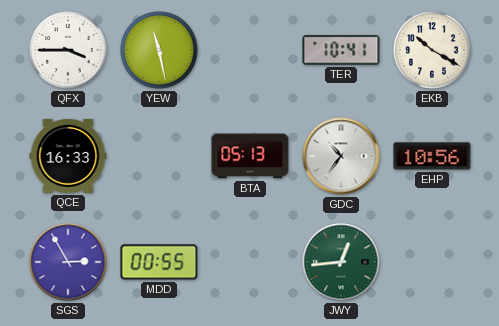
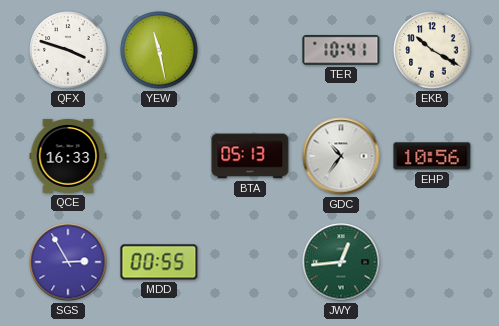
QFX: 3:45 -> 3:48 (68, 50)
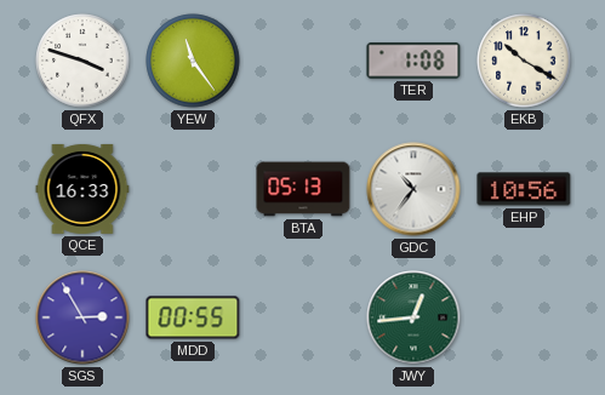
YEW: 11:28 -> 11:24 (193, 61)
TER: 10:41 -> 1:08 (413, 61)
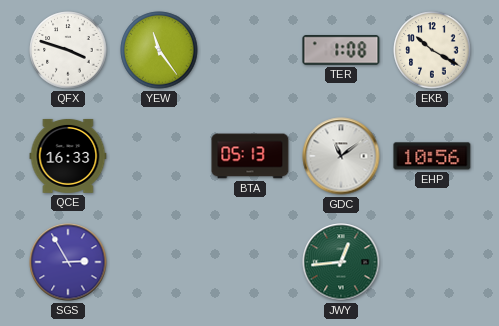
GDC: 10:36 -> 11:09 (341, 156)
MDD: 00:55 -> none (193, 317)
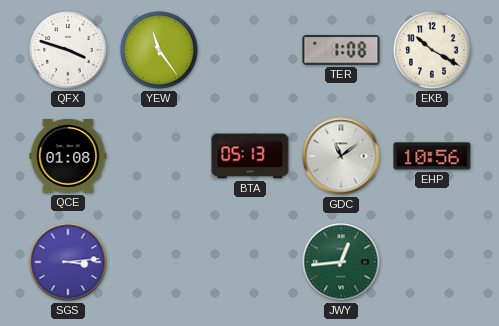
QCE: 16:33 -> 01:08 (68, 156)
SGS: 2:55 -> 3:14 (68, 262)
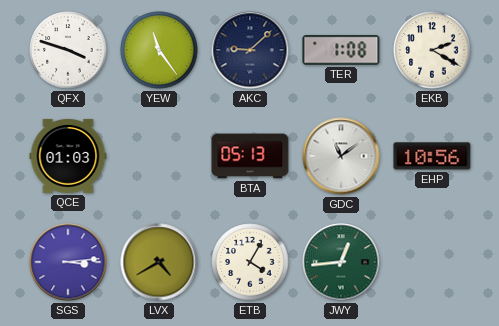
AKC: none -> 9:08 (250, 50)
EKB: 10:20 -> 2:20 (432, 50)
QCE: 01:08 -> 01:03 (68, 156)
LVX: none -> 4:40 (159, 262)
ETB: none -> 4:05 (250, 262)
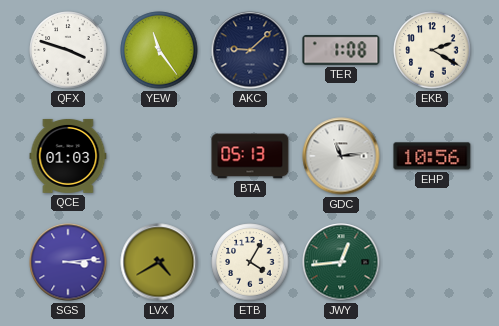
GDC: 11:09 -> 11:14 (341, 156)
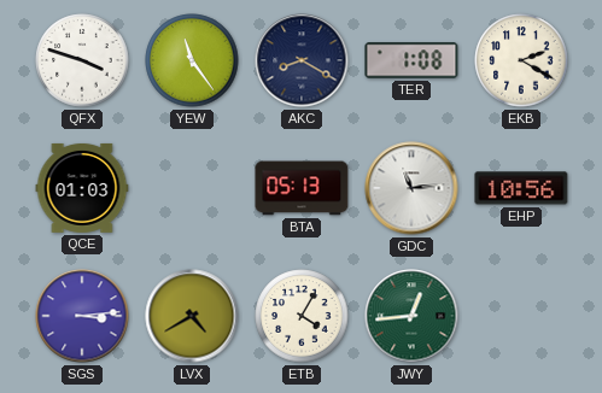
AKC: 9:08 -> 8:20 (302, 60)
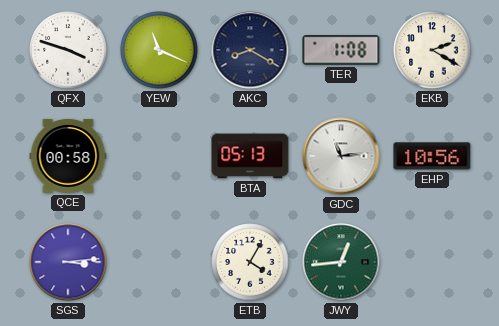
YEW: 11:24 -> 11:19 (159, 50)
QCE: 01:03 -> 00:58 (68, 156)
LVX: 4:40 -> none (192, 316)
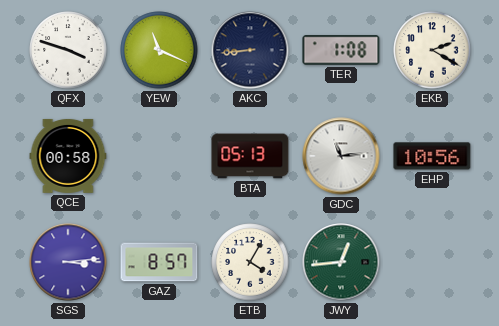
AKC: 8:20 -> 8:44 (250, 50)
GAZ: none -> 8:57 (159, 262)
